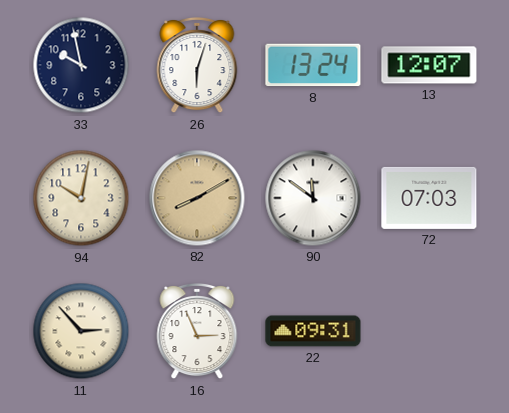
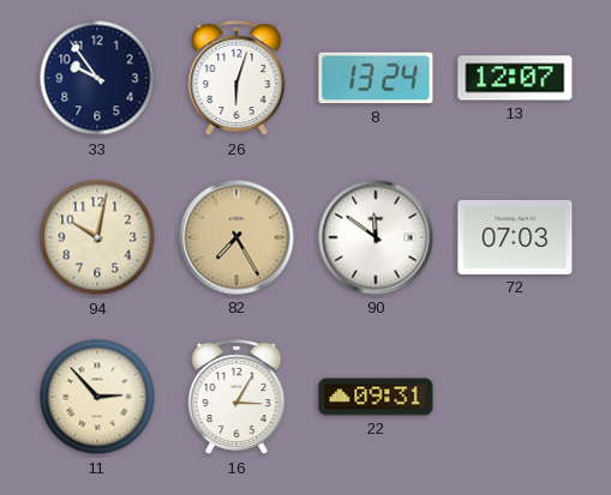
33: 9:58 -> 9:54 (97, 78)
82: 8:10 -> 7:25 (236, 237)
16: 2:56 -> 3:05 (236, 397)
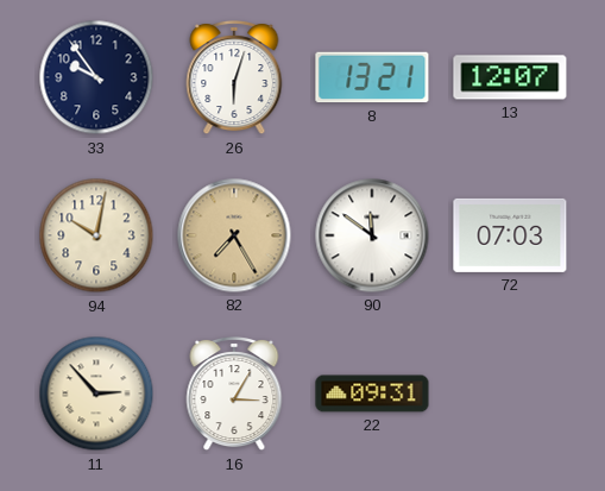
8: 13:24 -> 13:21 (372, 77)
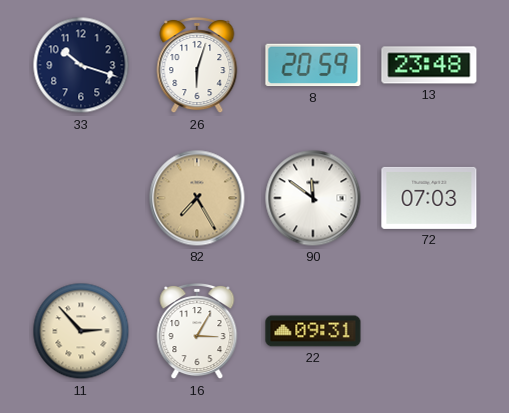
33: 9:54 -> 10:18 (81, 65)
8: 13:21 -> 20:59 (313, 65)
13: 12:07 -> 23:48 (429, 65)
94: 10:02 -> none (96, 235)
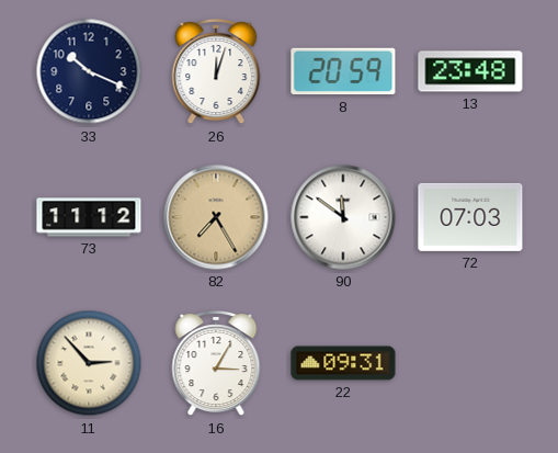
33: 10:18 -> 10:19 (89, 71)
26: 6:03 -> 12:03 (216, 71)
73: none -> 11:12 (89, 217)
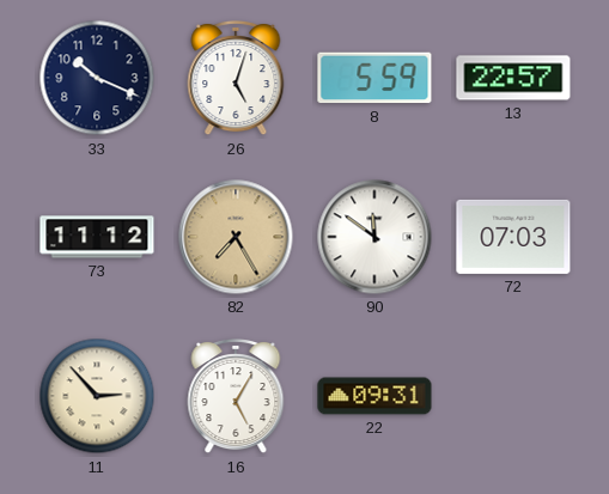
26: 12:03 -> 5:03 (236, 78)
8: 20:59 -> 5:59 (374, 78)
13: 23:48 -> 22:57 (513, 78)
16: 3:05 -> 5:05 (236, 396)
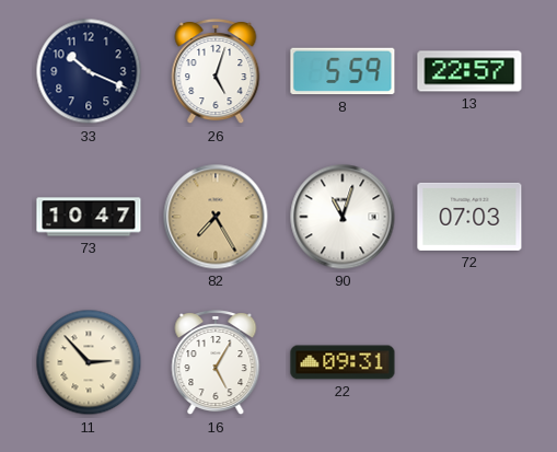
73: 11:12 -> 10:47 (89, 217)
90: 11:51 -> 11:03 (343, 217)
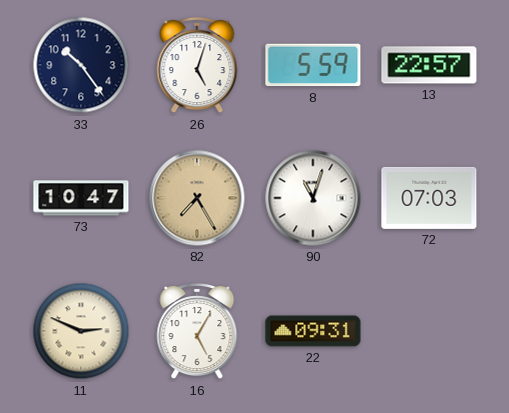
33: 10:19 -> 10:24 (81, 65)
11: 2:53 -> 2:49 (81, 331)
